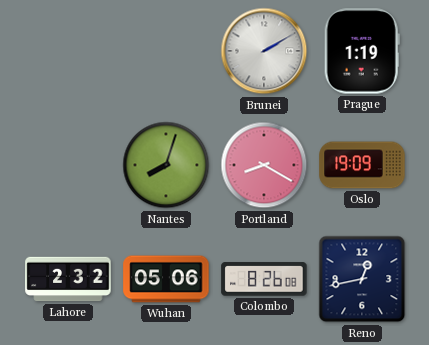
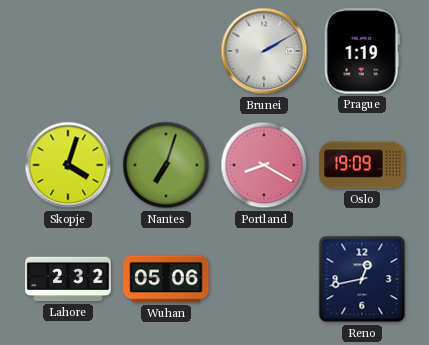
Skopje: none -> 4:03 (68, 165)
Nantes: 8:03 -> 7:03 (166, 165)
Colombo: 8:26 -> none (264, 279)
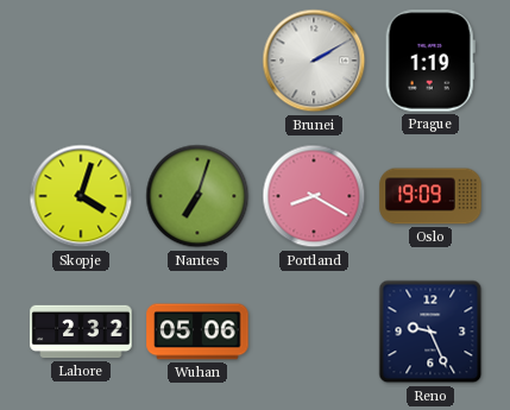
Reno: 12:43 -> 9:26 (430, 332)
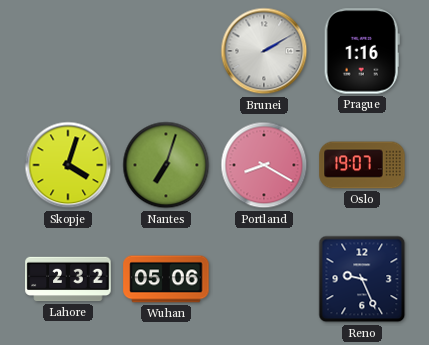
Prague: 1:19 -> 1:16 (362, 51)
Oslo: 19:09 -> 19:07 (362, 165)
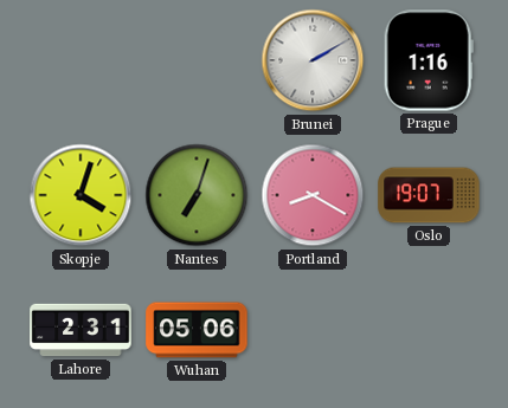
Lahore: 2:32 -> 2:31 (81, 330)
Reno: 9:26 -> none (362, 279)
